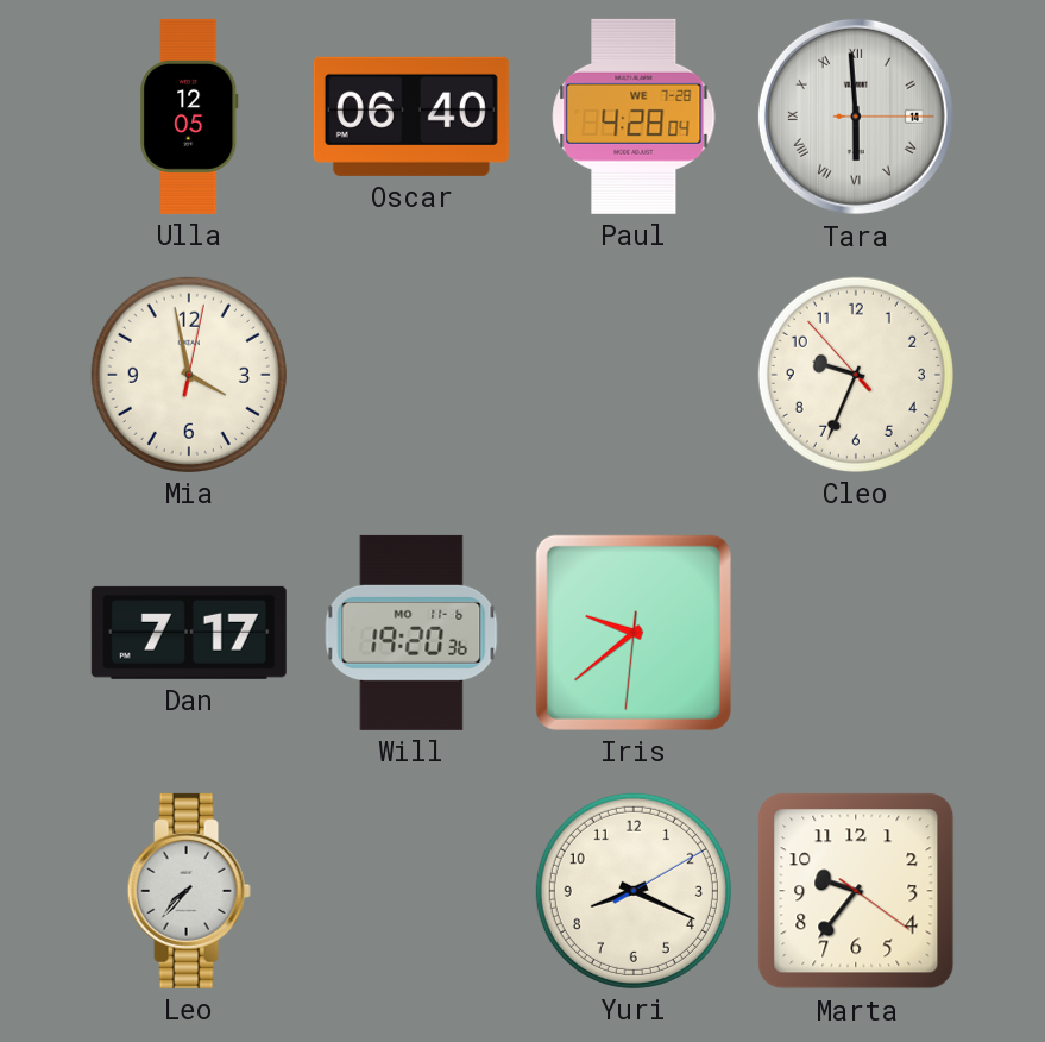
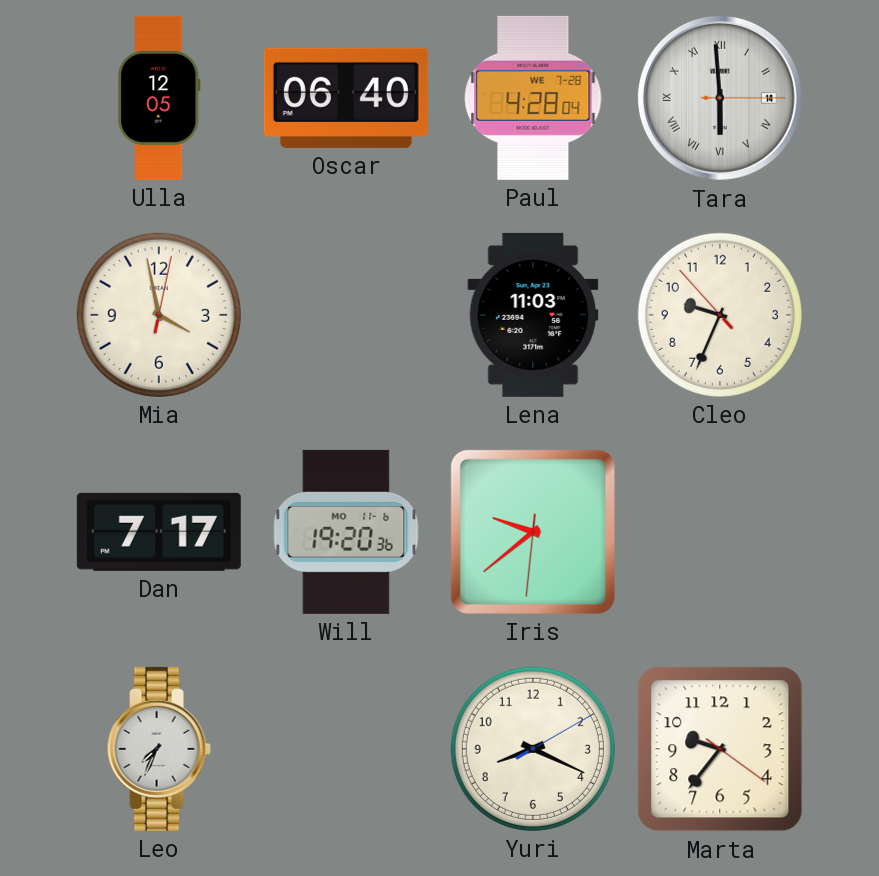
Lena: none -> 11:03 (533, 315)
Leo: 7:37 -> 7:34 (159, 749)
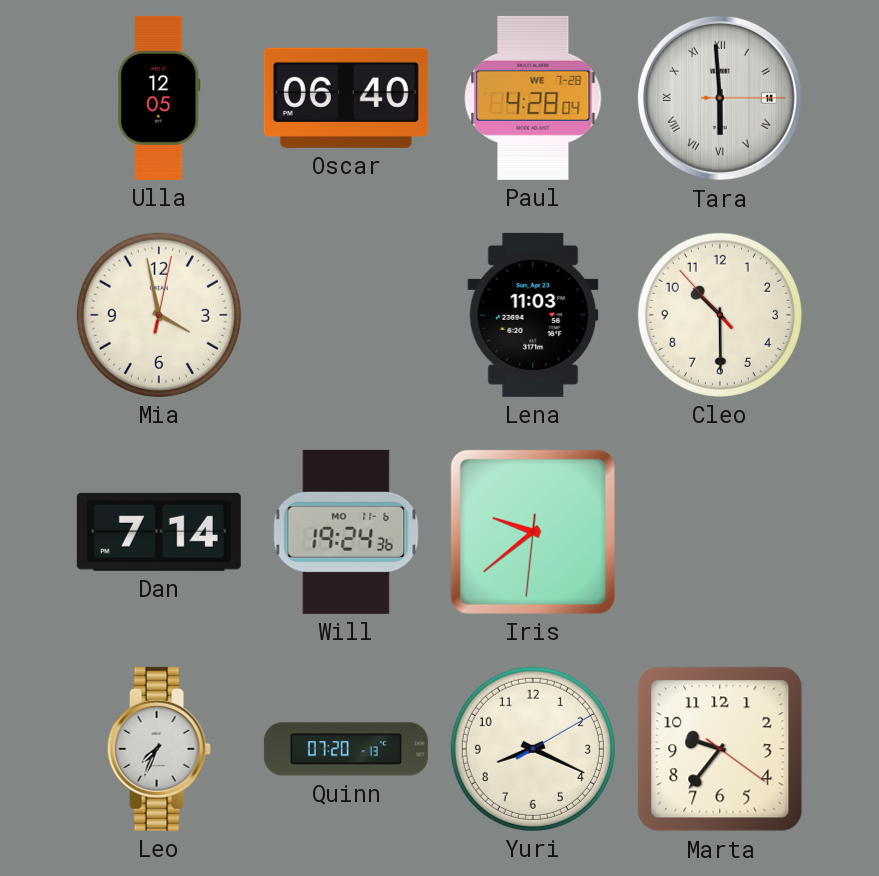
Cleo: 9:33 -> 10:29 (720, 315)
Dan: 7:17 -> 7:14 (159, 532)
Will: 19:20 -> 19:24 (346, 532)
Quinn: none -> 07:20 (346, 749)
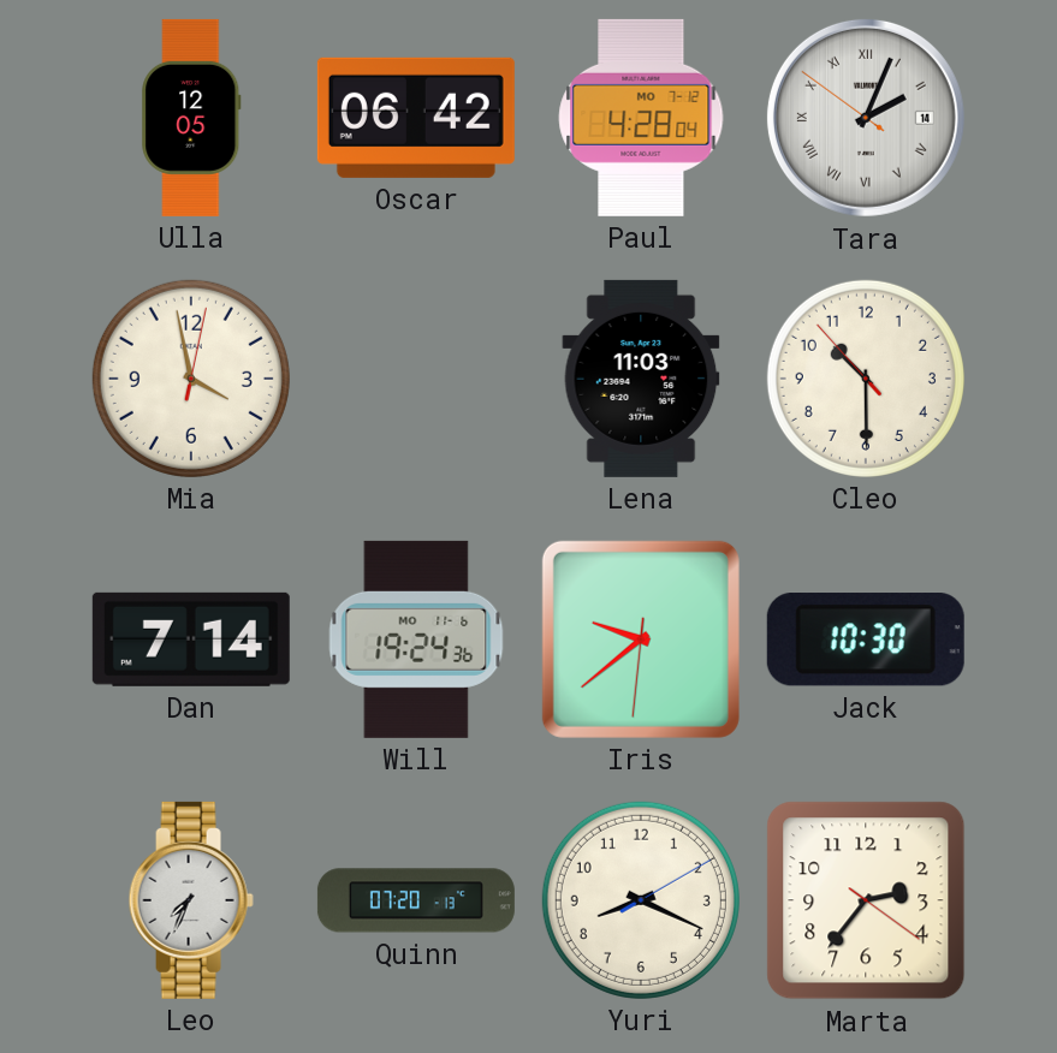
Oscar: 06:40 -> 06:42 (416, 118)
Paul date: WE 7-28 -> MO 7-12 (641, 118)
Tara: 5:59 -> 2:03 (866, 118)
Jack: none -> 10:30 (866, 639)
Marta: 9:36 -> 2:36 (866, 900)
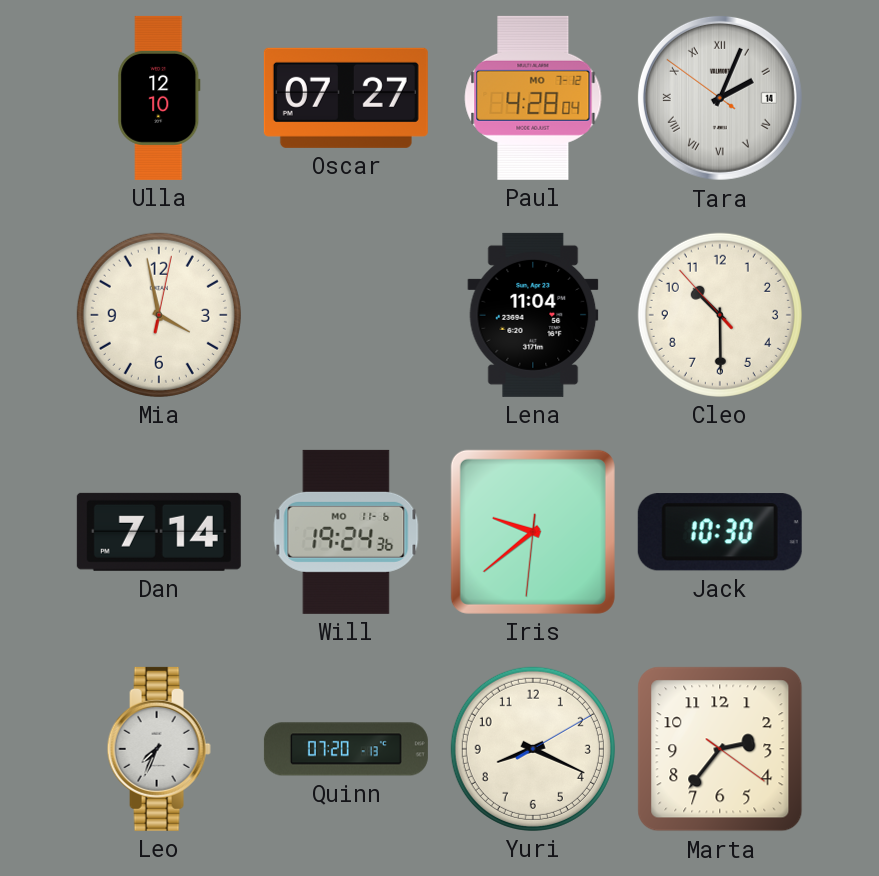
Ulla: 12:05 -> 12:10 (159, 98)
Oscar: 06:42 -> 07:27 (346, 98)
Lena: 11:03 -> 11:04 (533, 315)
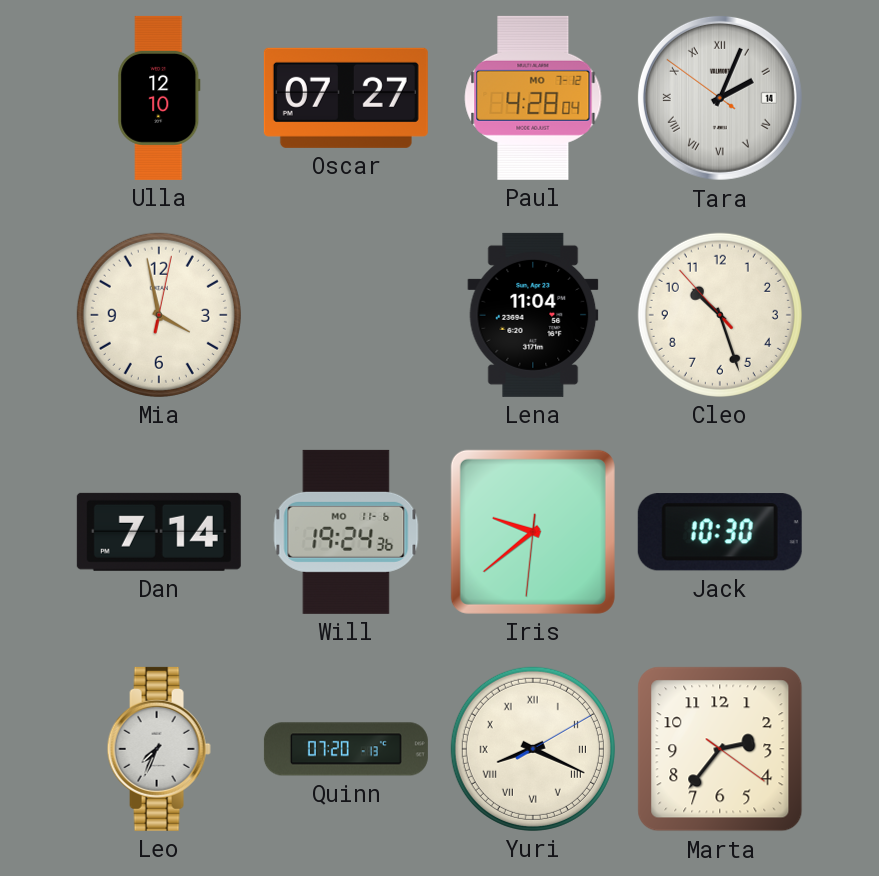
Cleo: 10:29 -> 10:26 (720, 315)
Yuri numerals: Arabic -> Roman (533, 749)
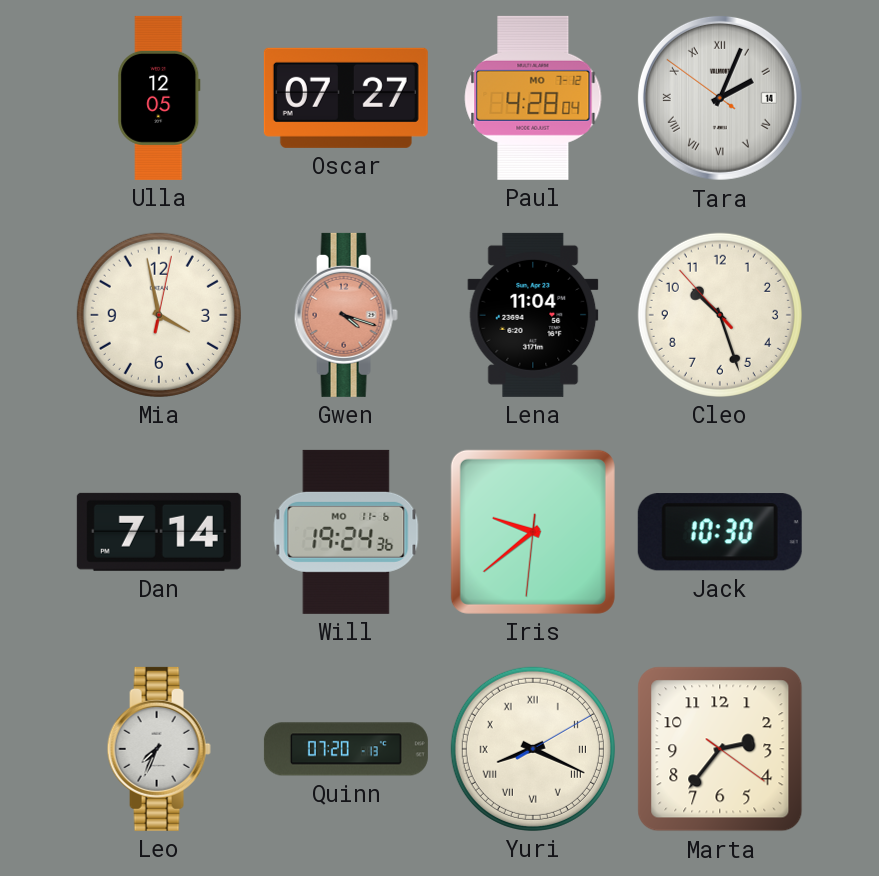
Ulla: 12:10 -> 12:05 (159, 98)
Gwen: none -> 4:18 (346, 315)
